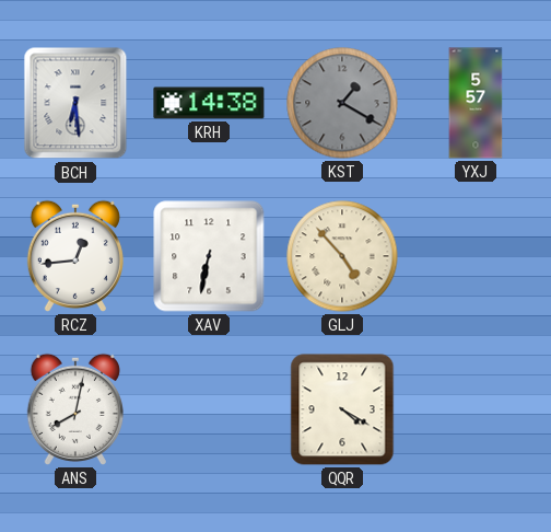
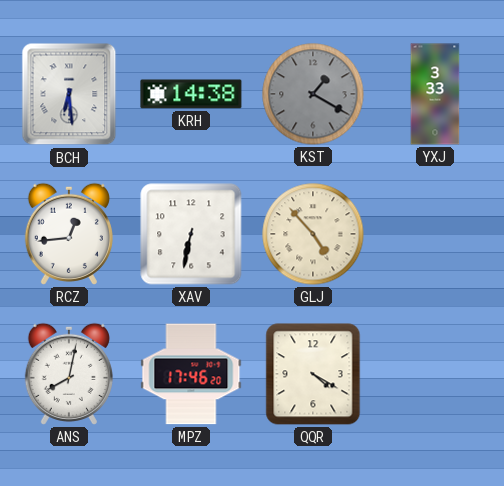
YXJ: 5:57 -> 3:33 (435, 94)
MPZ: none -> 17:46 (191, 374)
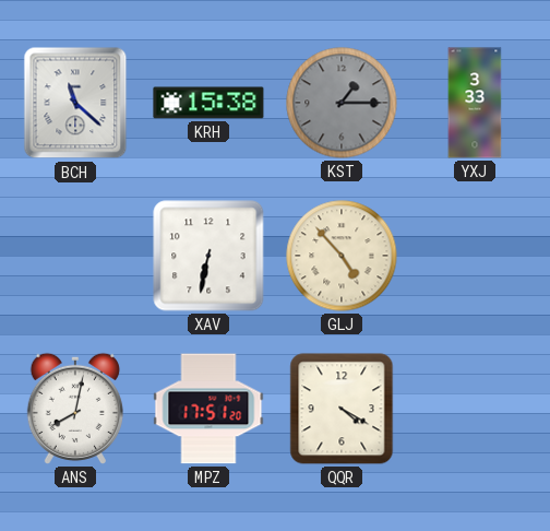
BCH: 6:29 -> 11:22 (75, 103)
KRH: 14:38 -> 15:38 (208, 103)
KST: 1:20 -> 1:15 (342, 103)
RCZ: 12:44 -> none (69, 234)
MPZ: 17:46 -> 17:51 (208, 409)
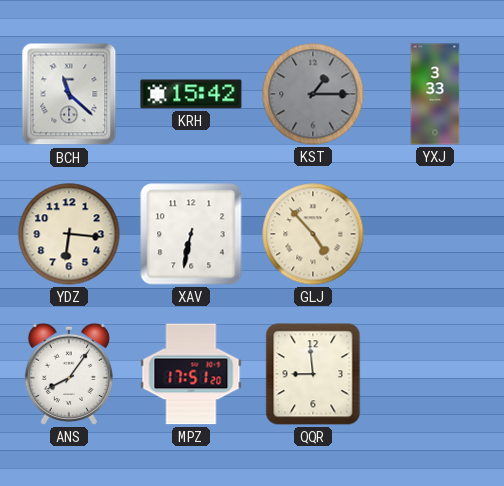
KRH: 15:38 -> 15:42 (191, 94)
YDZ: none -> 6:16 (69, 234)
ANS: 8:02 -> 8:06 (69, 374)
QQR: 4:20 -> 8:59 (313, 374)
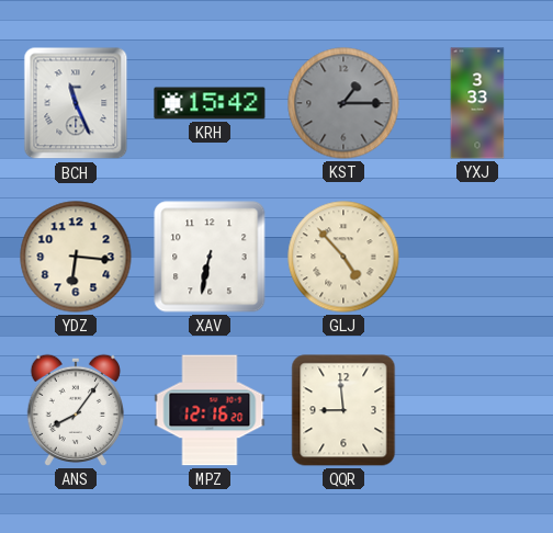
BCH: 11:22 -> 11:26 (76, 103)
MPZ: 17:51 -> 12:16 (210, 410)
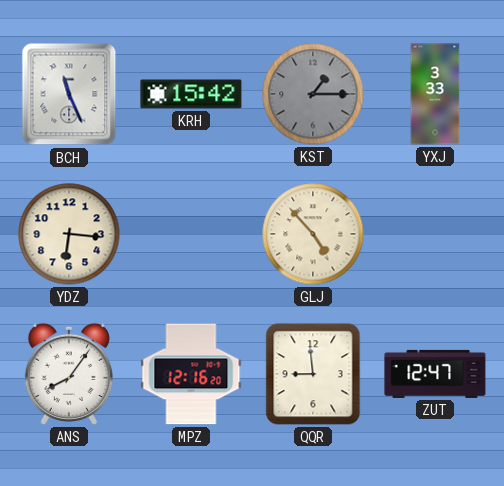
XAV: 6:32 -> none (210, 257)
ZUT: none -> 12:47 (435, 374)
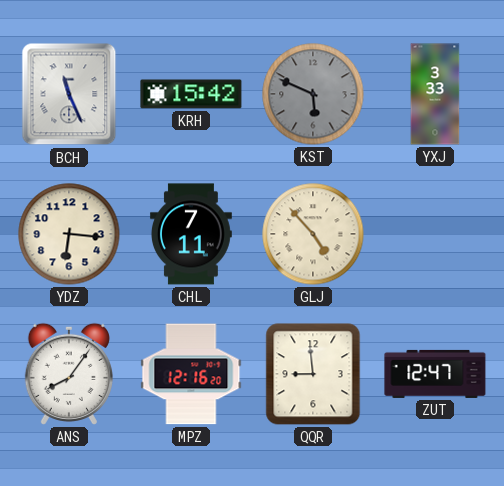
KST: 1:15 -> 5:49 (313, 94)
CHL: none -> 7:11 (191, 234)
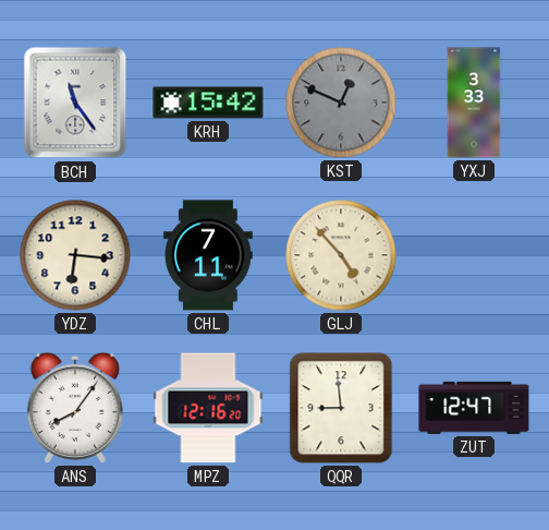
BCH: 11:26 -> 11:24 (75, 103)
KST: 5:49 -> 12:49 (341, 103)
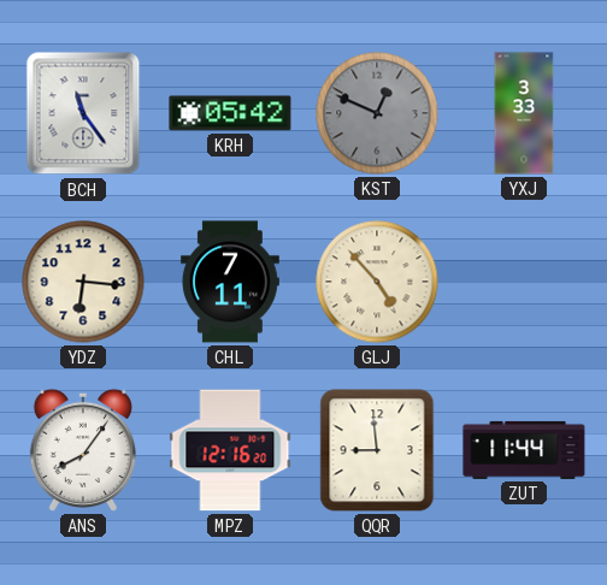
KRH: 15:42 -> 05:42 (230, 113)
ZUT: 12:47 -> 11:44 (524, 450)
